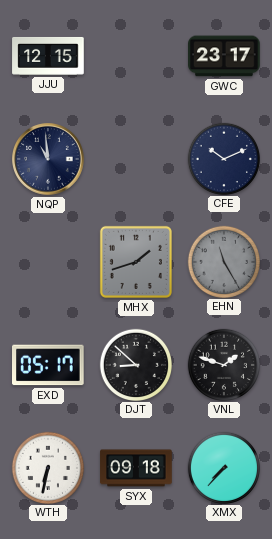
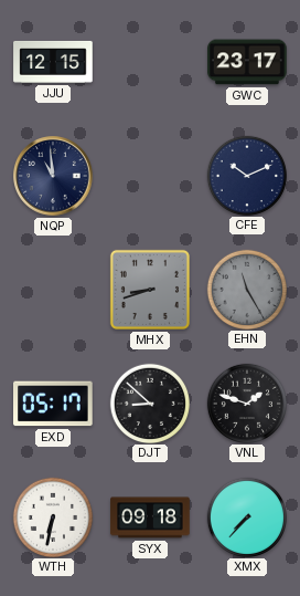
MHX: 1:42 -> 8:42 (150, 290)
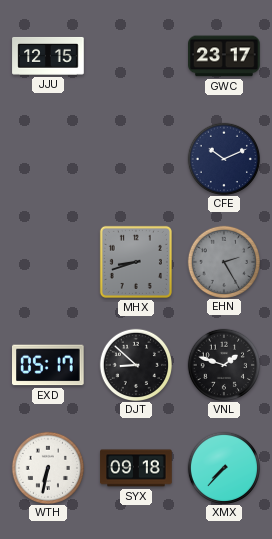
NQP: 10:59 -> none (53, 176)
EHN: 11:25 -> 2:25 (223, 261)
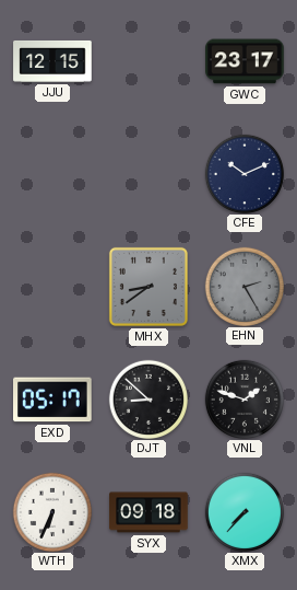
MHX: 8:42 -> 8:39 (148, 287)
WTH: 6:32 -> 6:34 (51, 511)
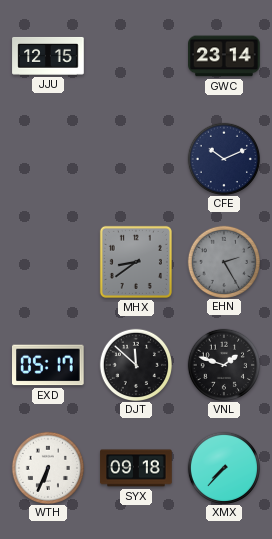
GWC: 23:17 -> 23:14 (224, 56)
DJT: 8:52 -> 11:52 (135, 364)
